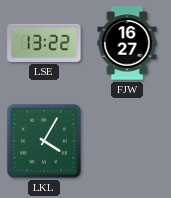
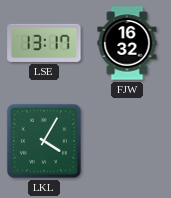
LSE: 13:22 -> 13:17 (44, 43)
FJW: 16:27 -> 16:32 (127, 43)
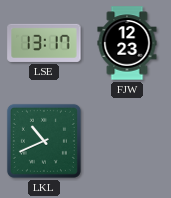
FJW: 16:32 -> 12:23 (127, 43)
LKL: 4:05 -> 10:41 (44, 141)
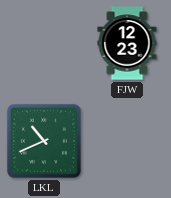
LSE: 13:17 -> none (44, 43)
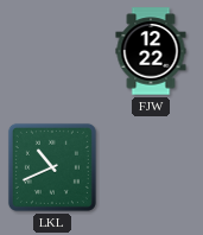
FJW: 12:23 -> 12:22 (151, 51)
